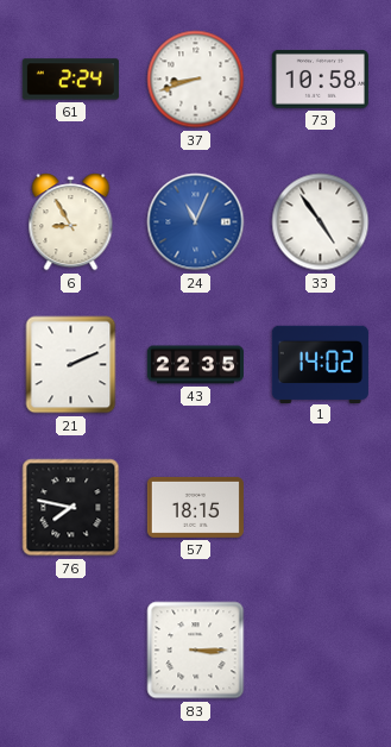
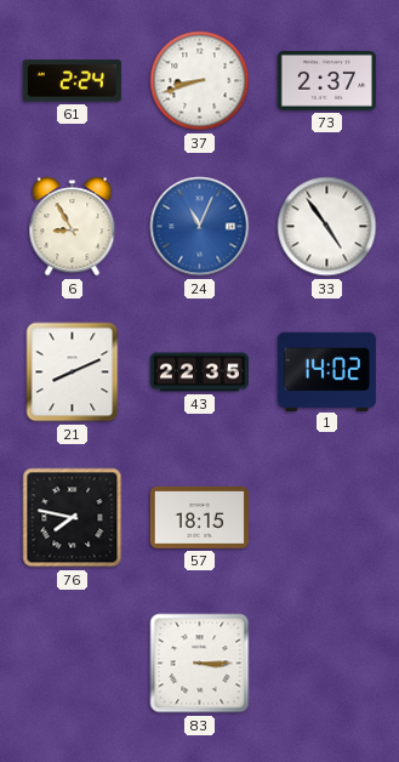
73: 10:58 -> 2:37 (326, 80)
21: 2:11 -> 8:11 (73, 373)
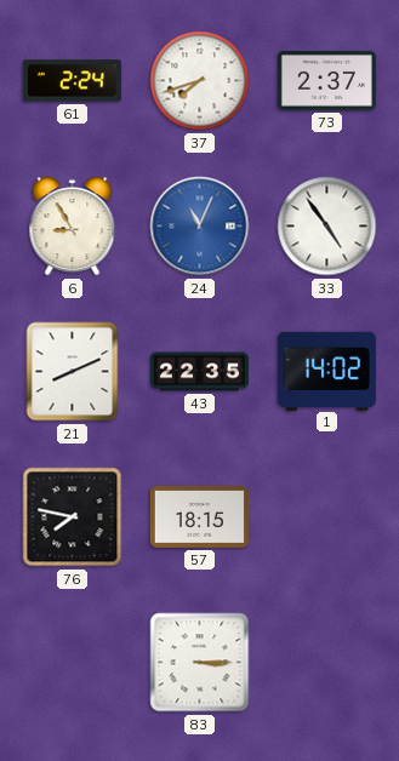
37: 8:42 -> 7:42 (200, 81)
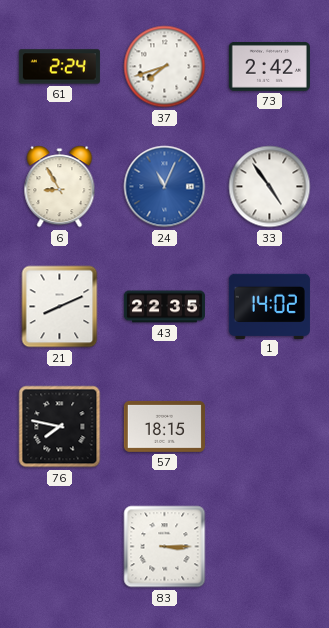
73: 2:37 -> 2:42 (269, 66)
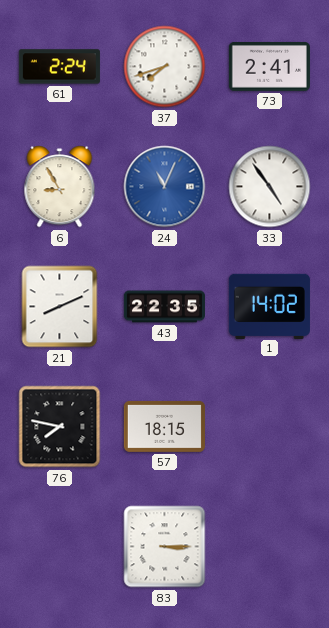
73: 2:42 -> 2:41 (269, 66)
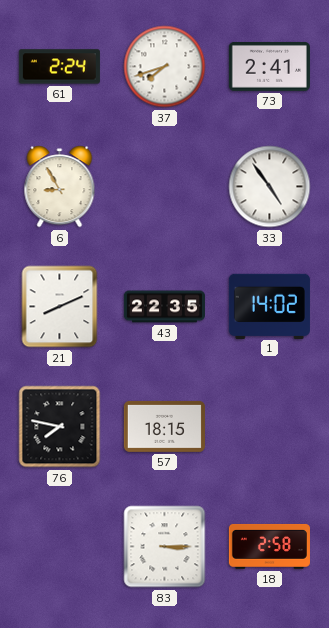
24: 11:04 -> none (165, 187)
18: none -> 2:58 (269, 546)
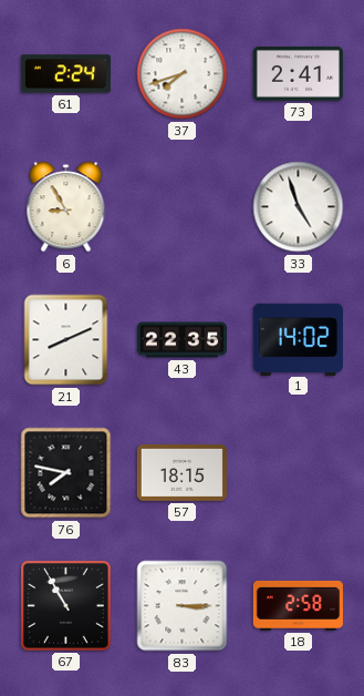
33: 4:54 -> 4:57 (299, 207)
67: none -> 10:55 (66, 606)
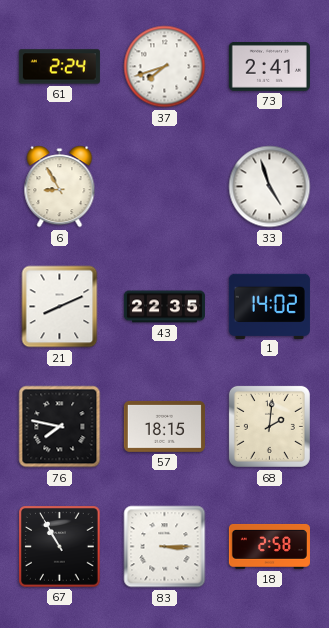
68: none -> 2:01 (269, 426)
